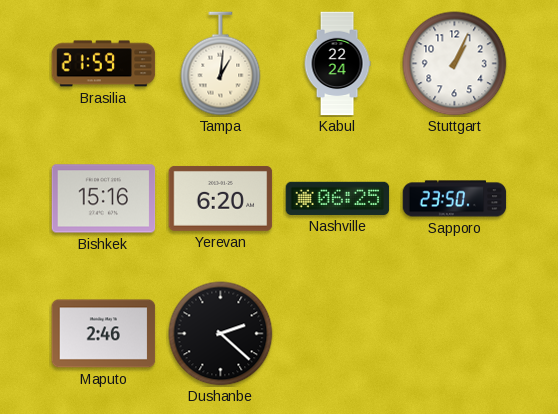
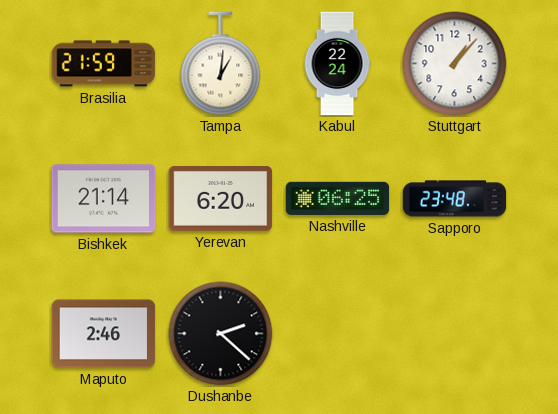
Stuttgart: 1:04 -> 1:07 (455, 64)
Bishkek: 15:16 -> 21:14 (104, 199)
Sapporo: 23:50 -> 23:48 (455, 199)
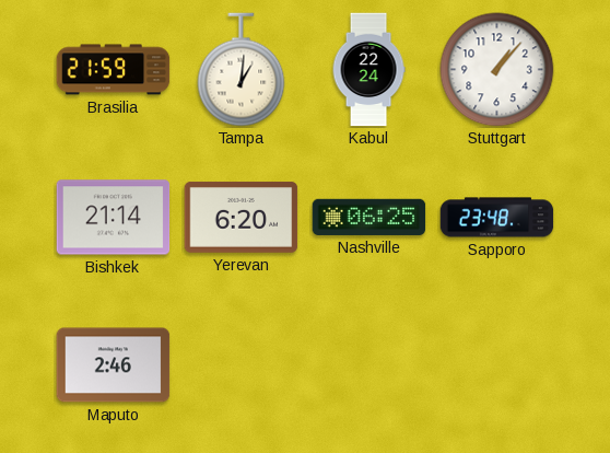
Dushanbe: 2:22 -> none (221, 334)
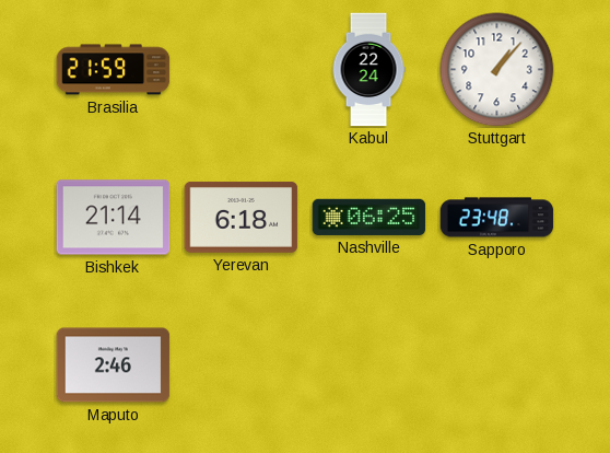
Tampa: 1:01 -> none (242, 70)
Yerevan: 6:20 -> 6:18 (242, 217)
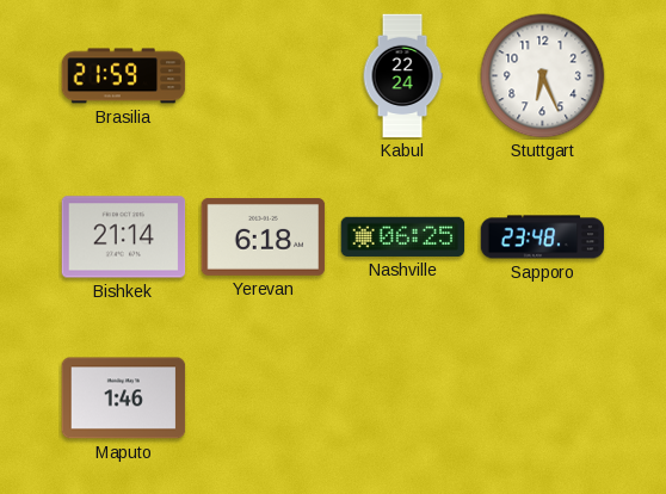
Stuttgart: 1:07 -> 6:26 (543, 76)
Maputo: 2:46 -> 1:46 (124, 399)
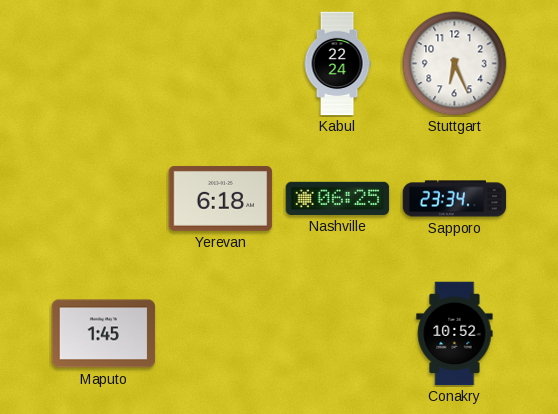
Brasilia: 21:59 -> none (124, 76)
Bishkek: 21:14 -> none (124, 237)
Sapporo: 23:48 -> 23:34 (455, 199)
Maputo: 1:46 -> 1:45 (104, 334)
Conakry: none -> 10:52 (455, 334)
